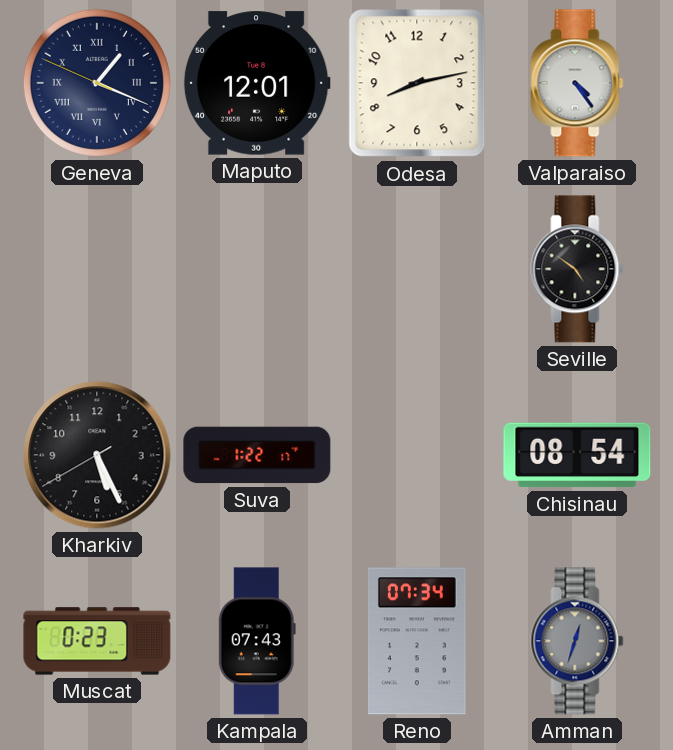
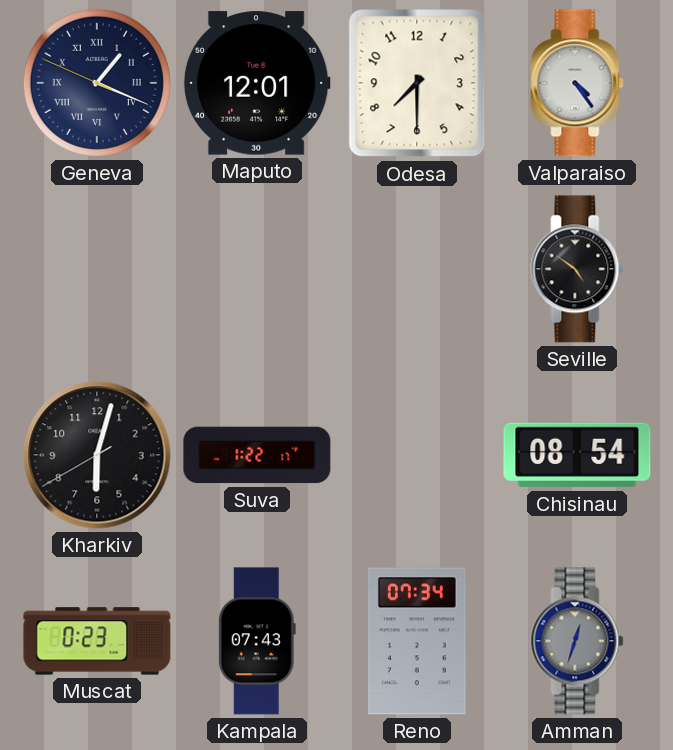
Odesa: 8:13 -> 7:30 (417, 83)
Kharkiv: 5:25 -> 6:02 (97, 455)
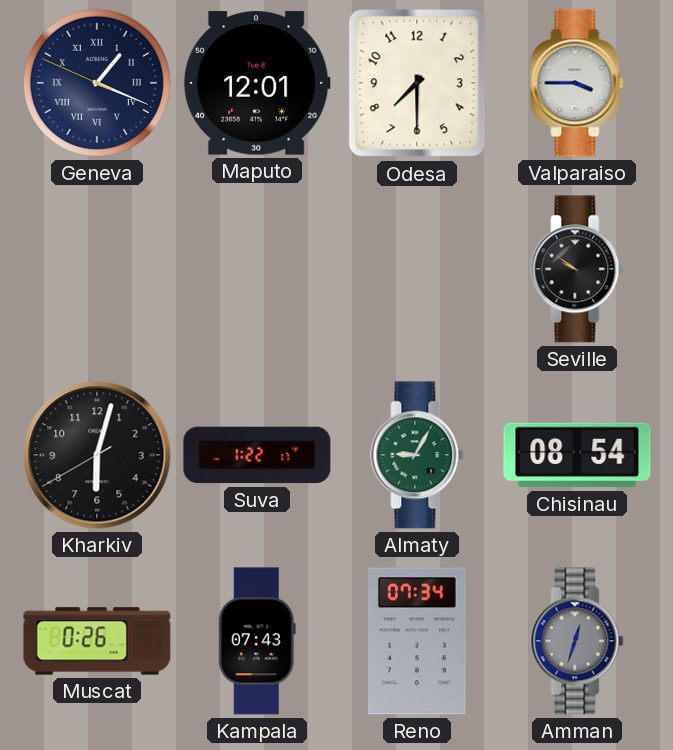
Valparaiso: 4:24 -> 3:45 (577, 83)
Seville: 4:51 -> 9:51 (577, 269)
Almaty: none -> 9:05 (417, 455)
Muscat: 0:23 -> 0:26 (97, 641)
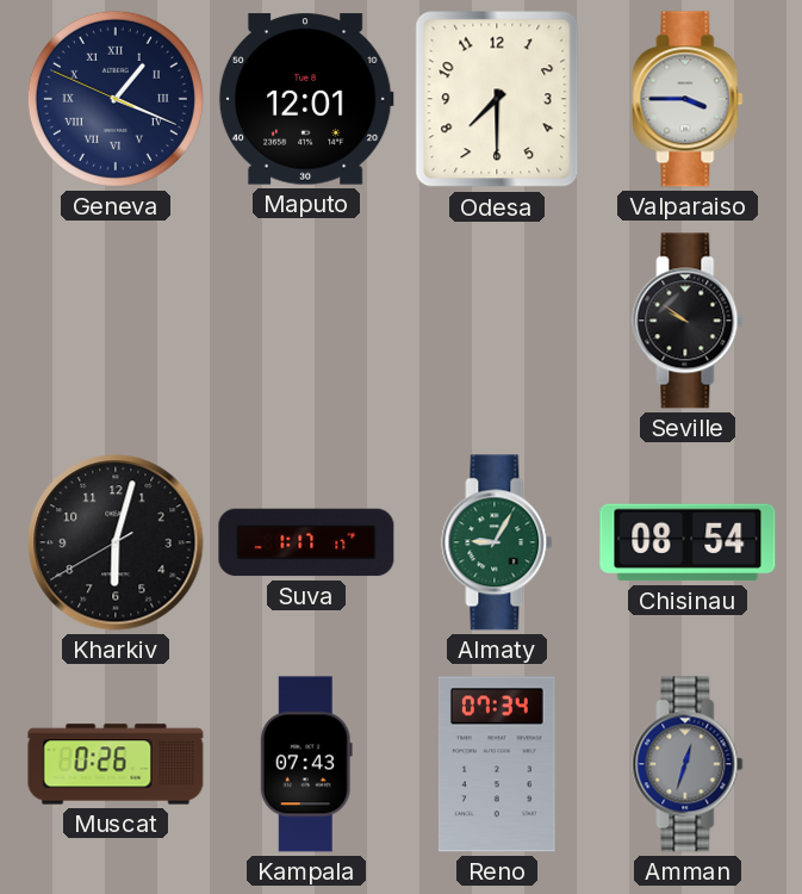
Suva: 1:22 -> 1:17 (306, 542)
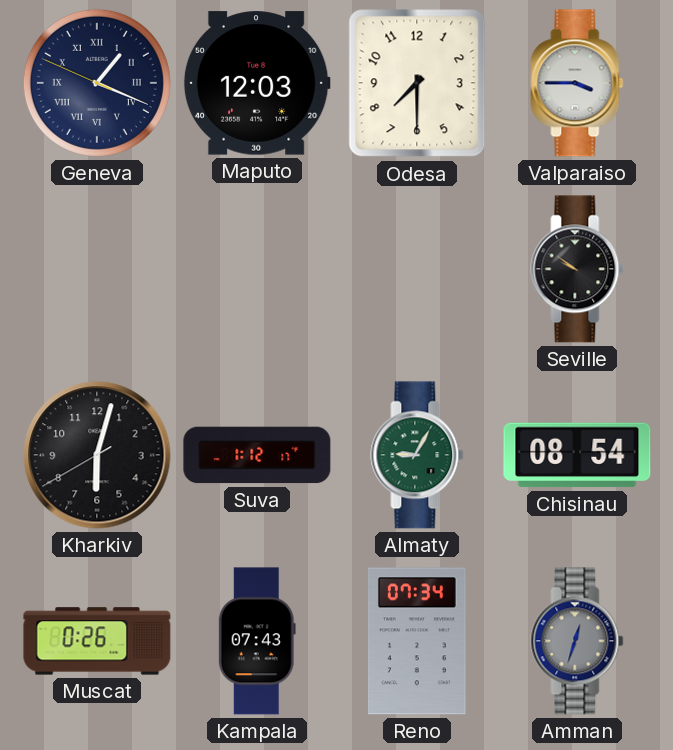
Maputo: 12:01 -> 12:03 (257, 83)
Suva: 1:17 -> 1:12 (257, 455)
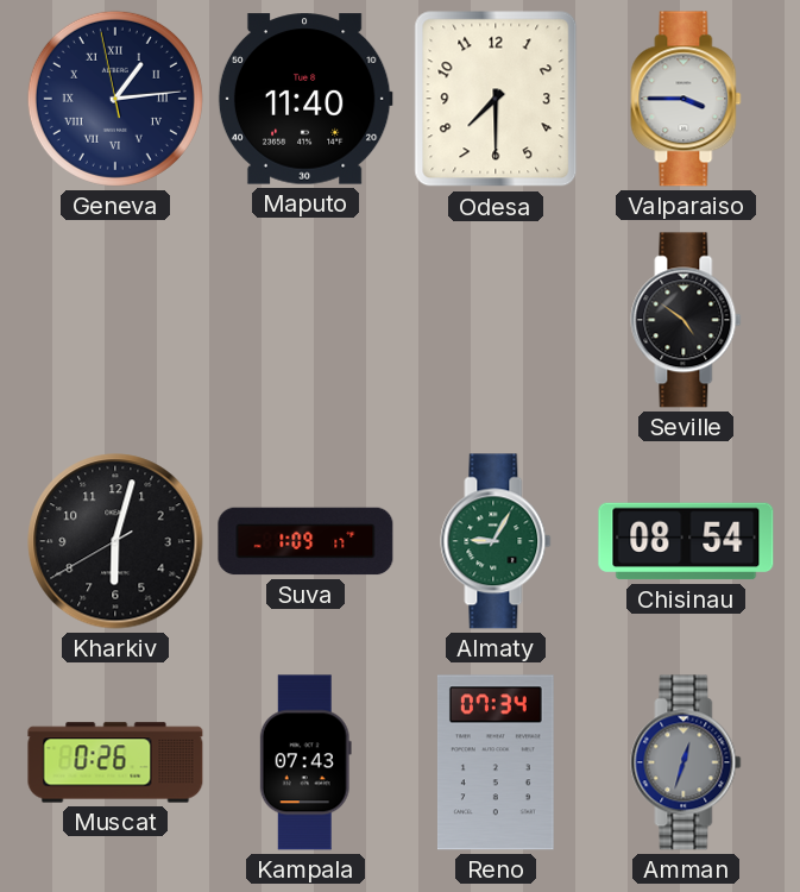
Geneva: 1:18 -> 1:13 (115, 99)
Maputo: 12:03 -> 11:40 (305, 99)
Seville: 9:51 -> 4:51 (686, 320)
Suva: 1:12 -> 1:09 (305, 541)
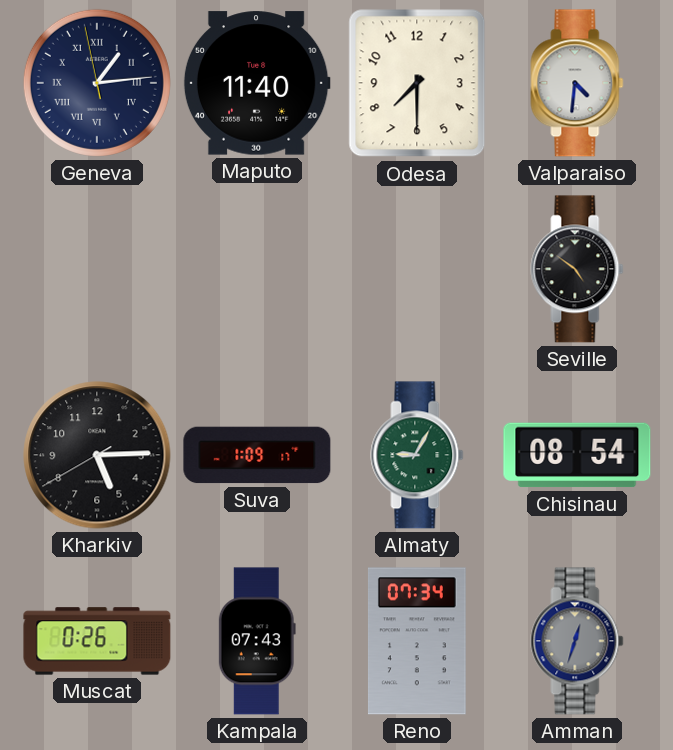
Valparaiso: 3:45 -> 4:31 (577, 83)
Kharkiv: 6:02 -> 5:14 (97, 455)
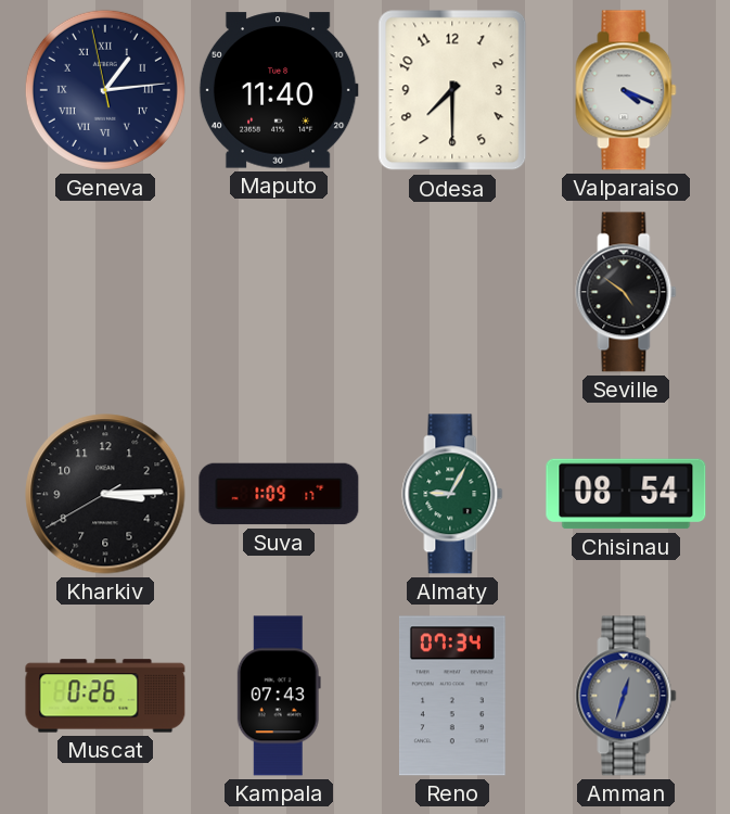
Valparaiso: 4:31 -> 4:19 (626, 90)
Kharkiv: 5:14 -> 3:14 (105, 494)
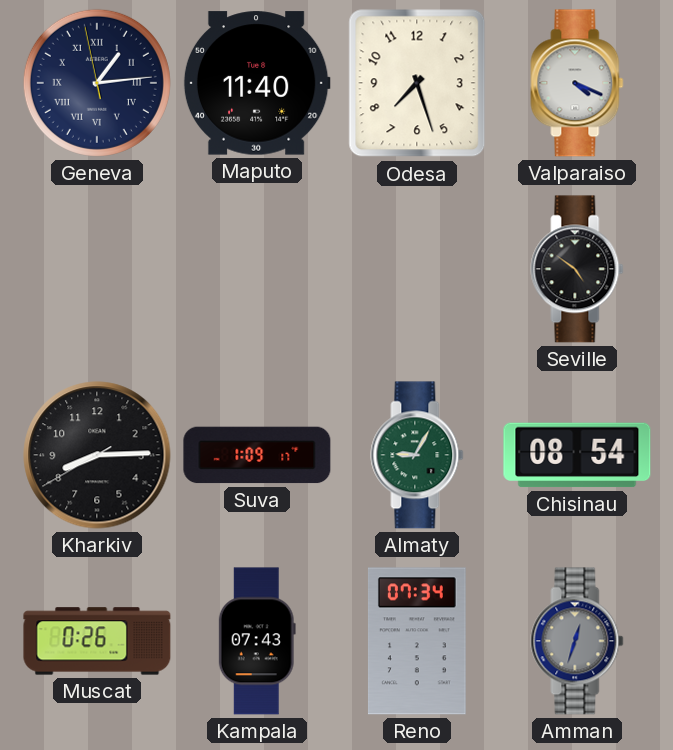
Odesa: 7:30 -> 7:27 (417, 83)
Kharkiv: 3:14 -> 8:14 (97, 455)
